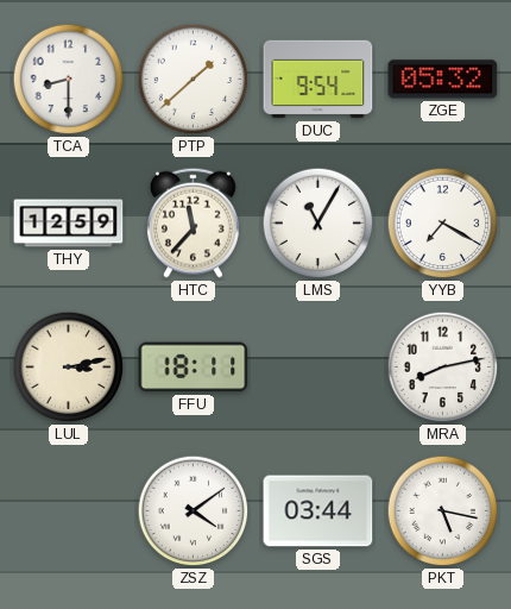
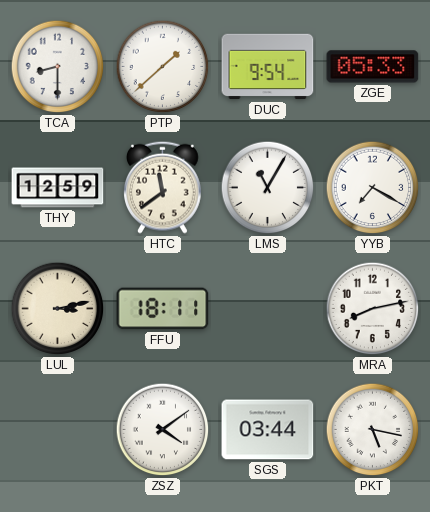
ZGE: 05:32 -> 05:33 (373, 67)
HTC: 11:37 -> 11:39 (163, 187)
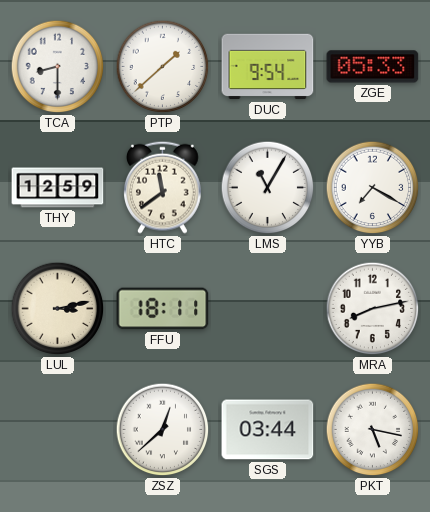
ZSZ: 4:09 -> 12:38 (163, 430)
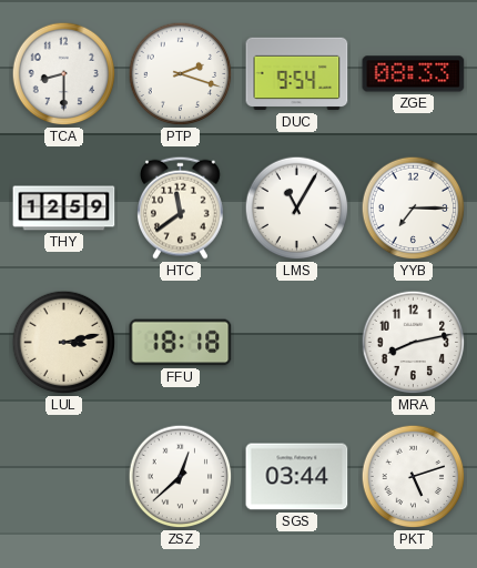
PTP: 1:38 -> 2:18 (181, 74)
ZGE: 05:33 -> 08:33 (414, 74)
YYB: 7:20 -> 7:15 (414, 209)
FFU: 18:11 -> 18:18 (181, 343)
PKT: 5:17 -> 5:12 (414, 477)
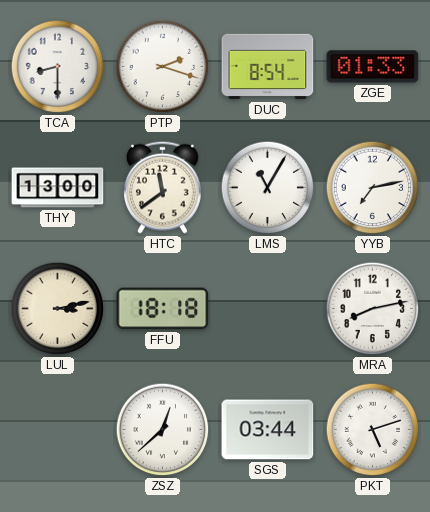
DUC: 9:54 -> 8:54 (268, 67)
ZGE: 08:33 -> 01:33 (373, 67)
THY: 12:59 -> 13:00 (58, 188)
YYB: 7:15 -> 7:13 (373, 188)
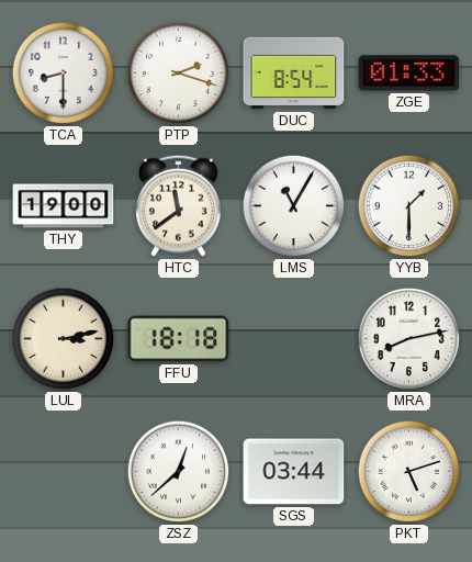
THY: 13:00 -> 19:00 (64, 206)
YYB: 7:13 -> 1:30 (409, 206)
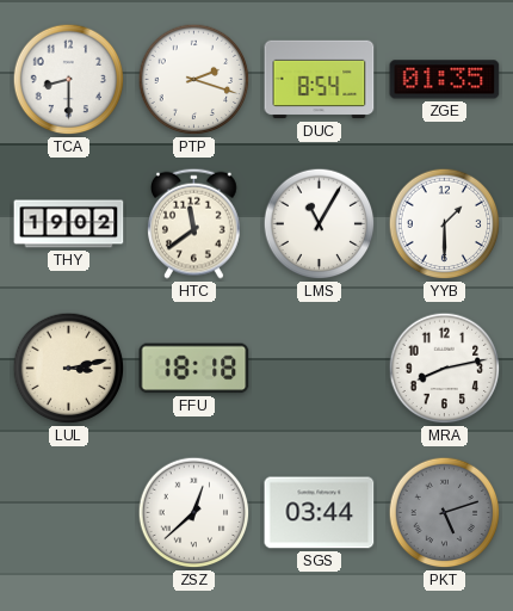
ZGE: 01:33 -> 01:35 (445, 80)
THY: 19:00 -> 19:02 (69, 224)
PKT dial: white -> grey (445, 513)
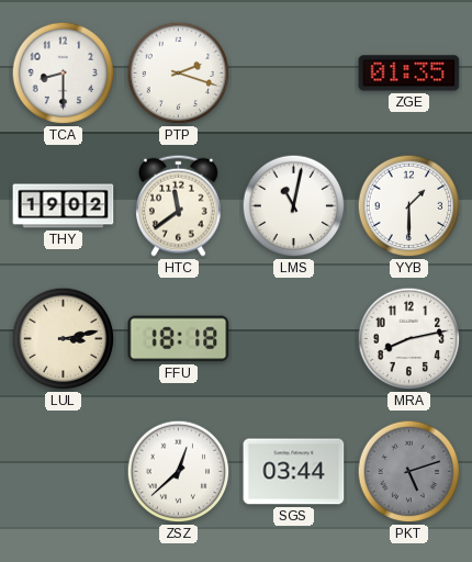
DUC: 8:54 -> none (320, 80)
LMS: 11:05 -> 11:02 (294, 206)
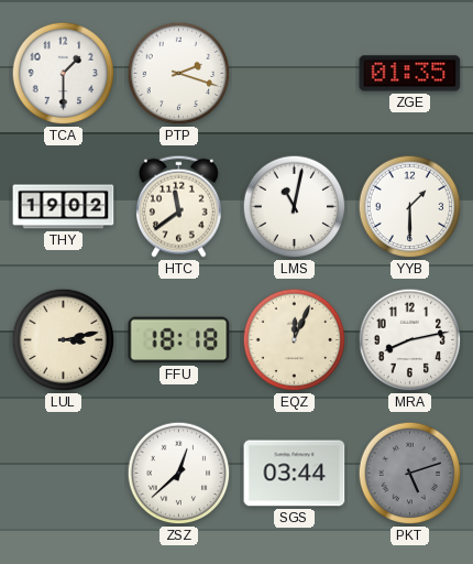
TCA: 8:30 -> 1:30 (64, 74)
EQZ: none -> 12:04 (295, 340)
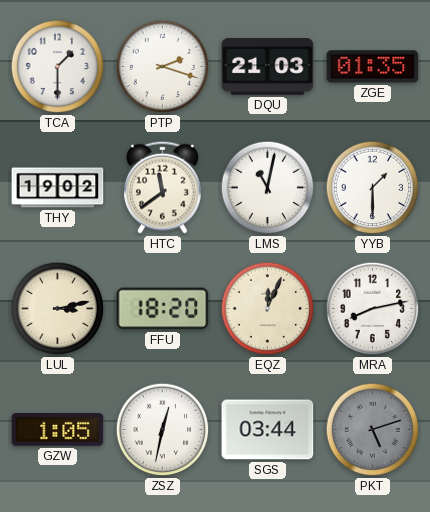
DQU: none -> 21:03 (268, 67)
FFU: 18:18 -> 18:20 (163, 309)
GZW: none -> 1:05 (58, 430)
ZSZ: 12:38 -> 12:32 (163, 430)
